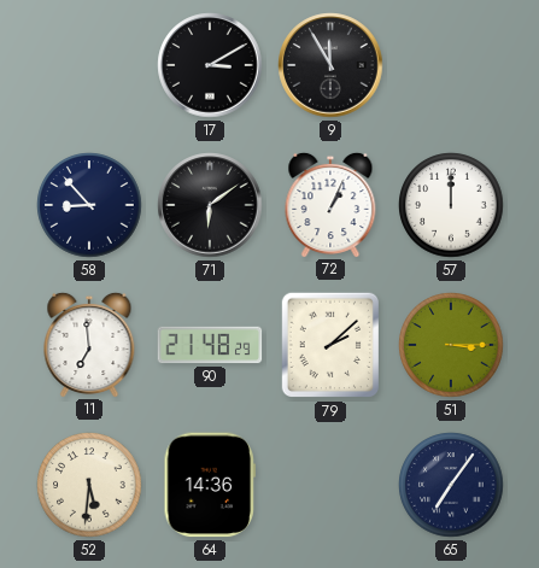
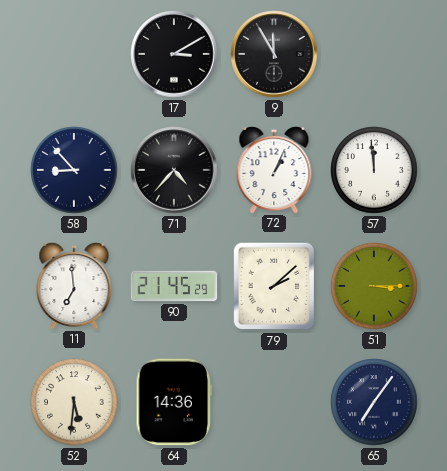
71: 6:09 -> 4:37 (174, 170)
57: 12:00 -> 11:59 (374, 170)
90: 21:48 -> 21:45 (174, 286)
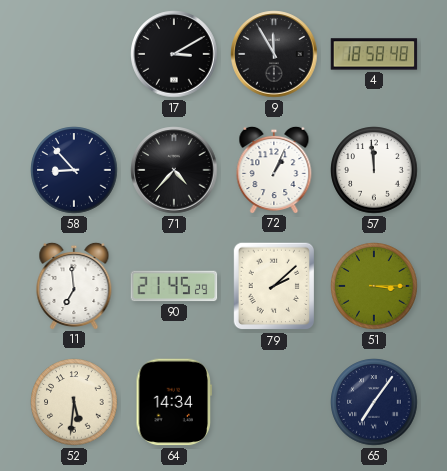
4: none -> 18:58 (374, 54)
64: 14:36 -> 14:34 (174, 402)
